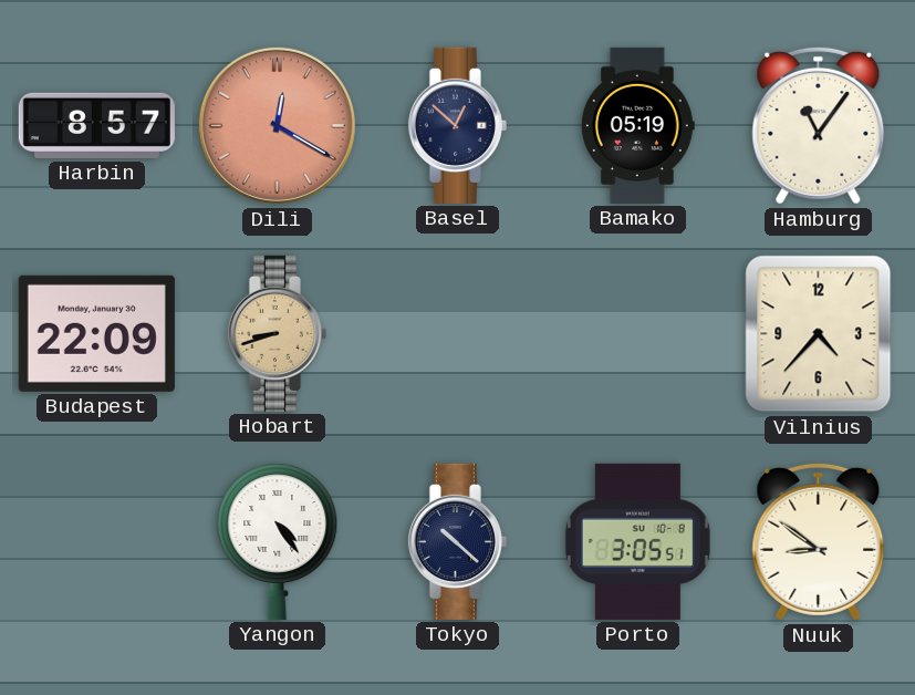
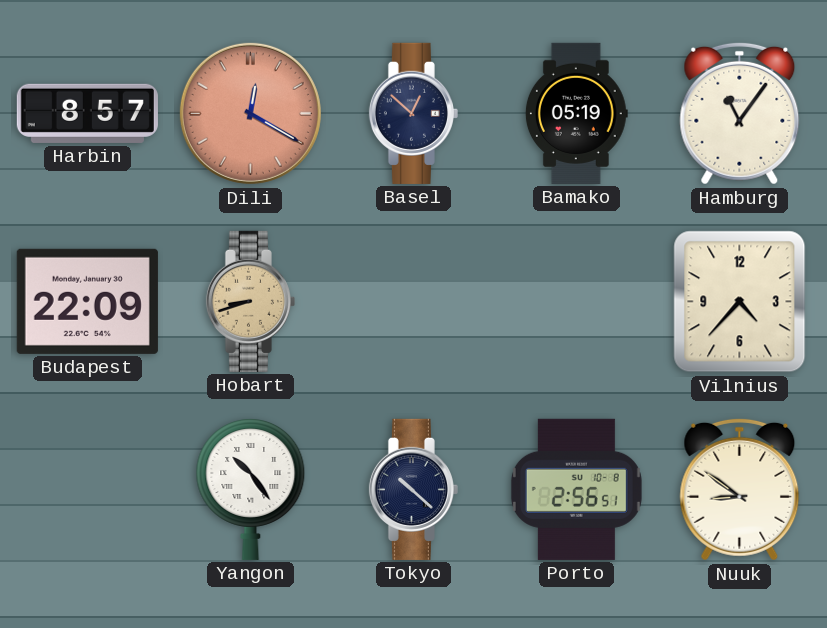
Yangon: 4:24 -> 10:24 (251, 490)
Porto: 3:05 -> 2:56 (576, 489)
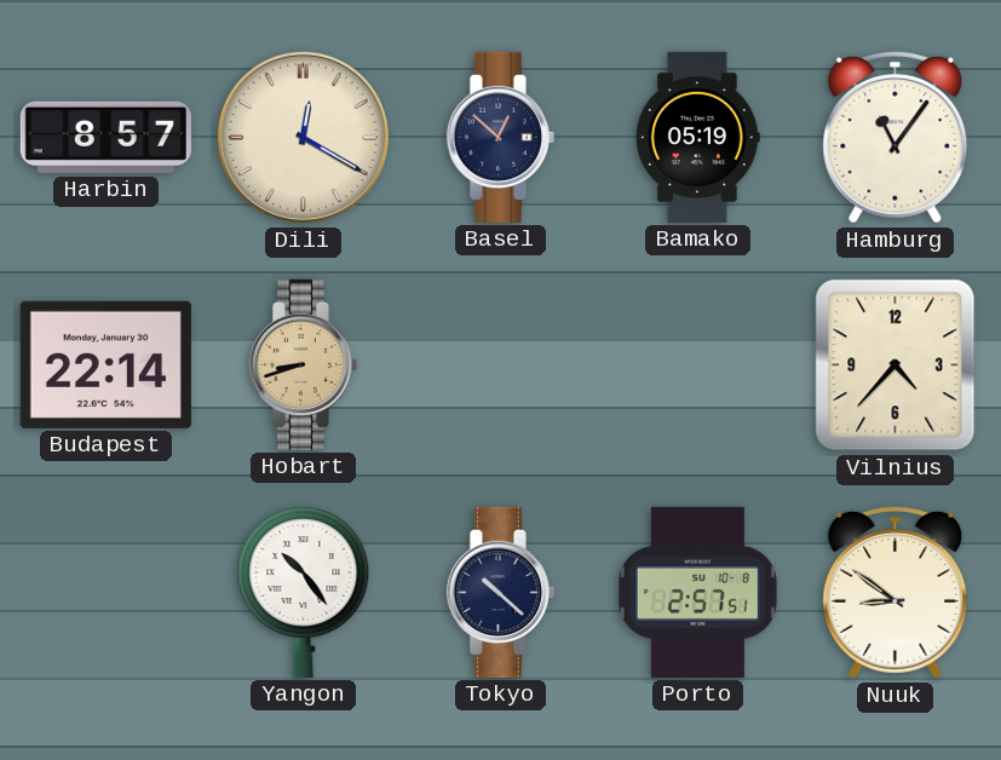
Dili dial: salmon -> cream (303, 137)
Budapest: 22:09 -> 22:14 (105, 364)
Porto: 2:56 -> 2:57 (697, 592)
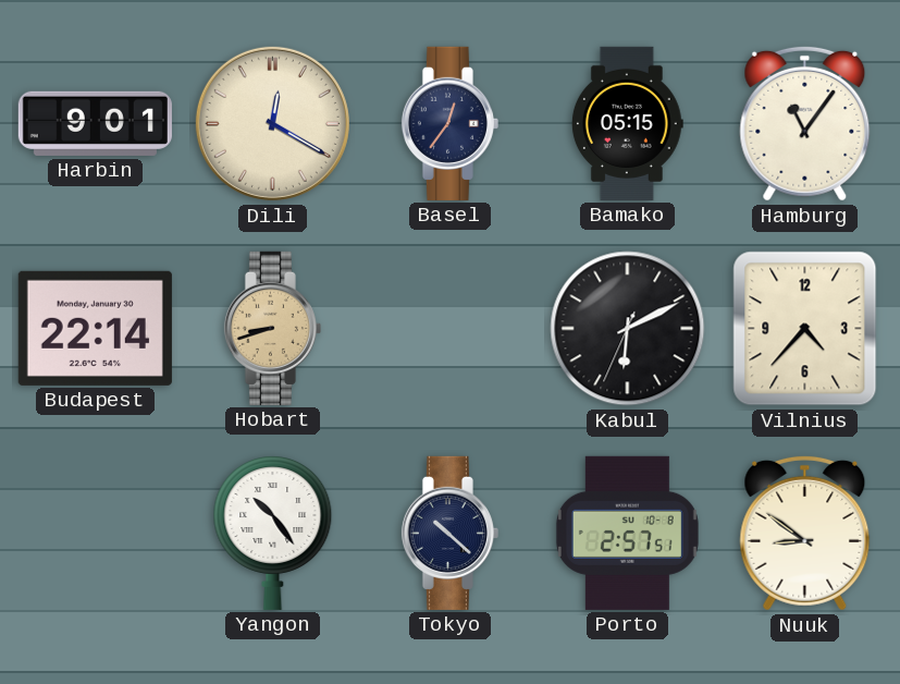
Harbin: 8:57 -> 9:01 (95, 123)
Basel: 12:52 -> 12:36 (449, 123)
Bamako: 05:19 -> 05:15 (627, 123)
Kabul: none -> 6:10 (628, 329)
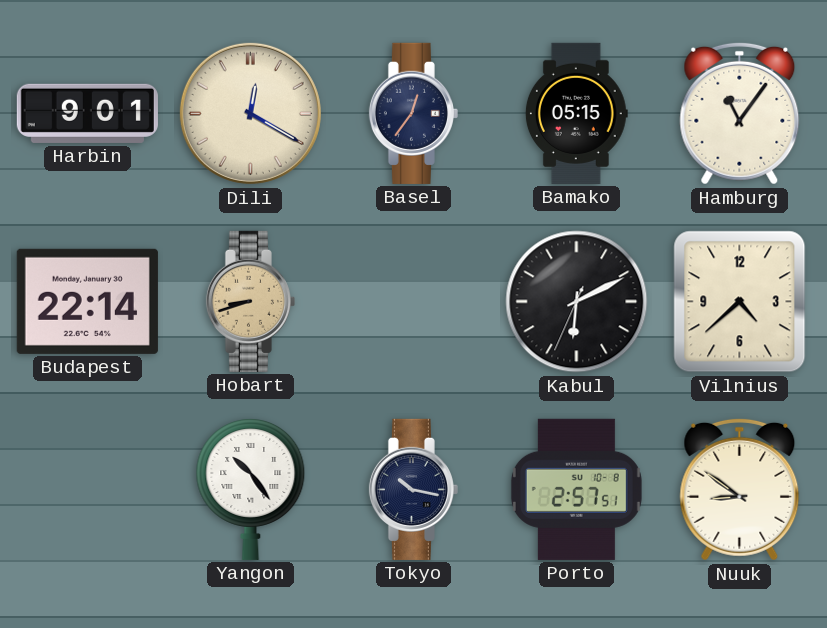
Vilnius: 4:37 -> 4:38 (740, 302)
Tokyo: 10:22 -> 10:17 (413, 489)
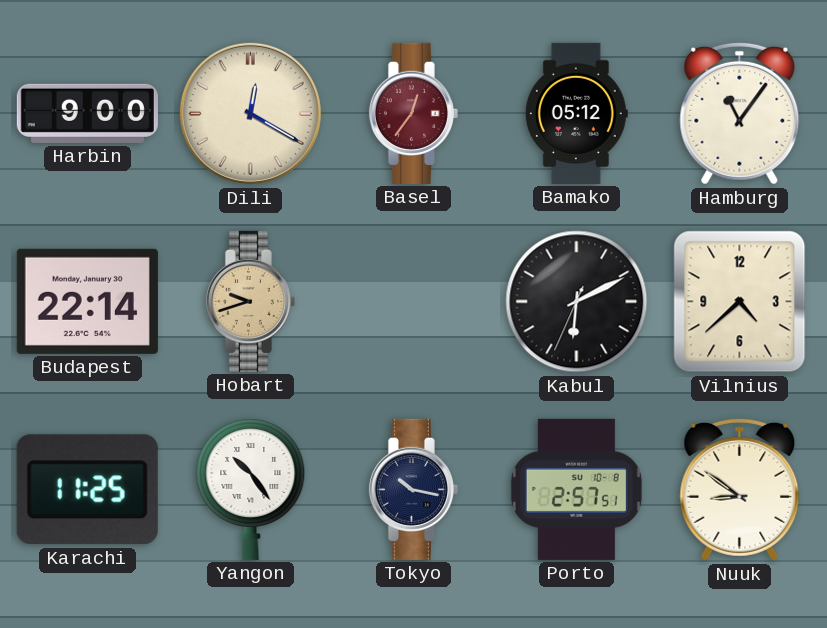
Harbin: 9:01 -> 9:00 (87, 113)
Basel dial: navy -> burgundy (413, 113)
Bamako: 05:15 -> 05:12 (576, 113)
Hobart: 8:42 -> 9:42 (250, 301)
Karachi: none -> 11:25 (87, 490)
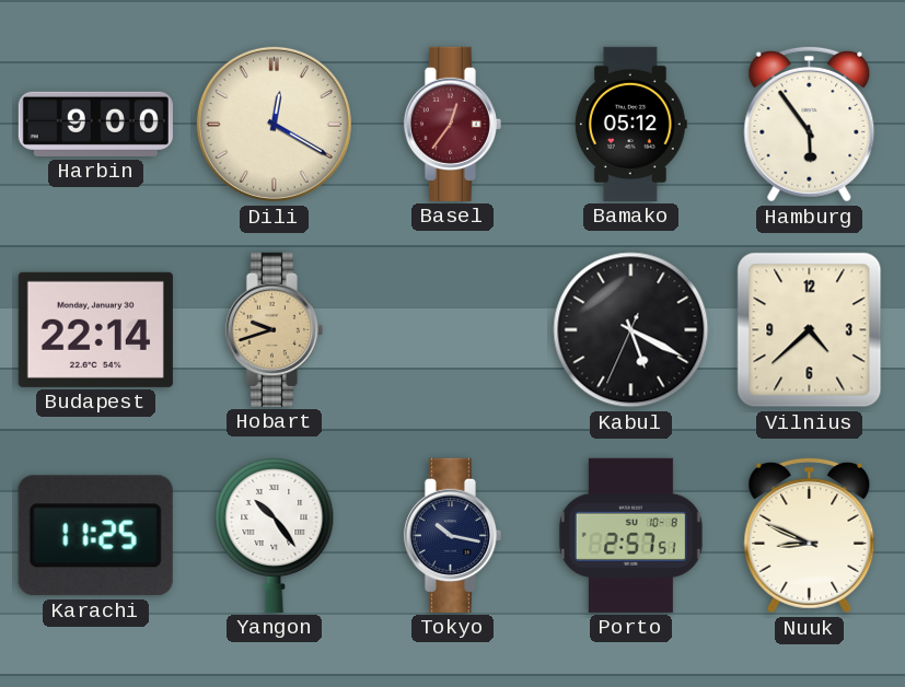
Hamburg: 11:06 -> 5:54 (810, 124)
Kabul: 6:10 -> 5:19 (631, 330)
Nuuk: 8:51 -> 8:49 (810, 535)
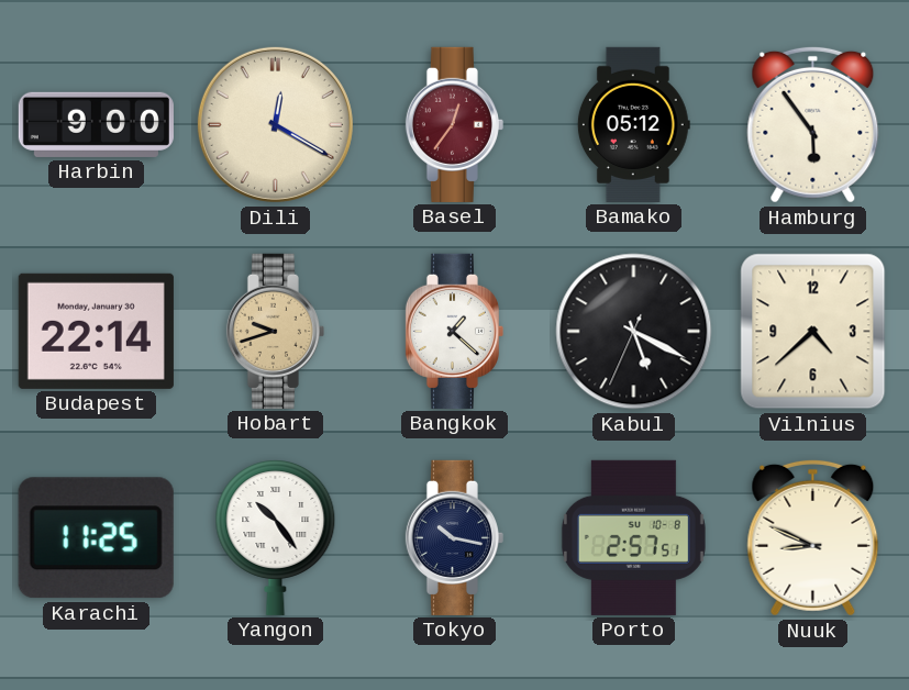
Bangkok: none -> 1:22 (454, 331)
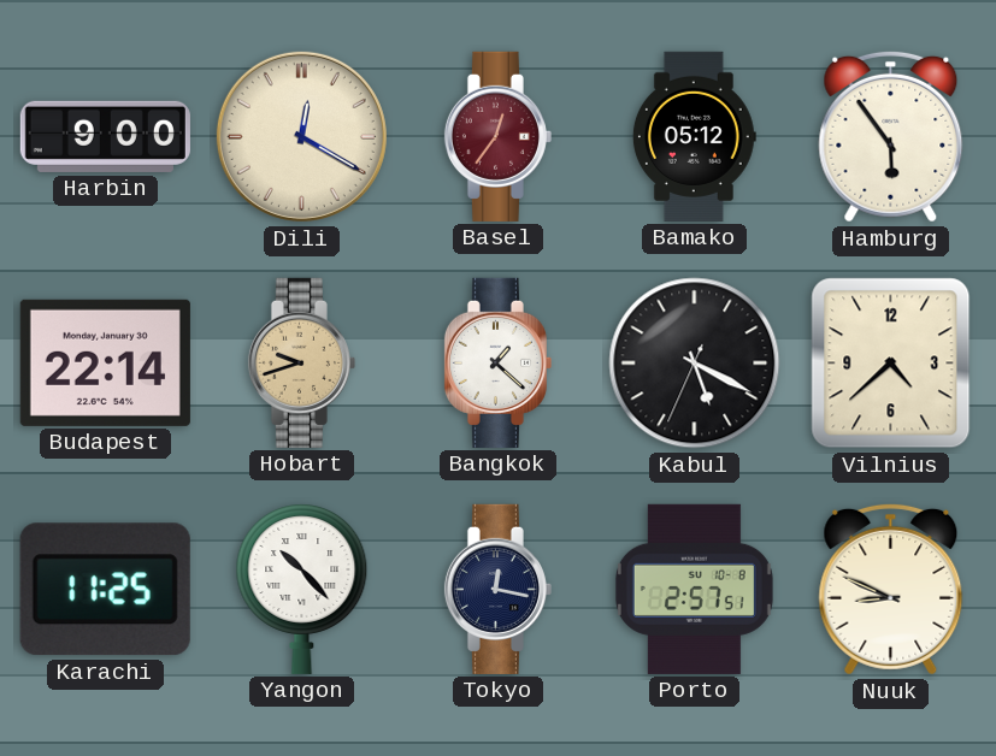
Yangon: 10:24 -> 10:23 (302, 590)
Tokyo: 10:17 -> 12:17 (497, 589)
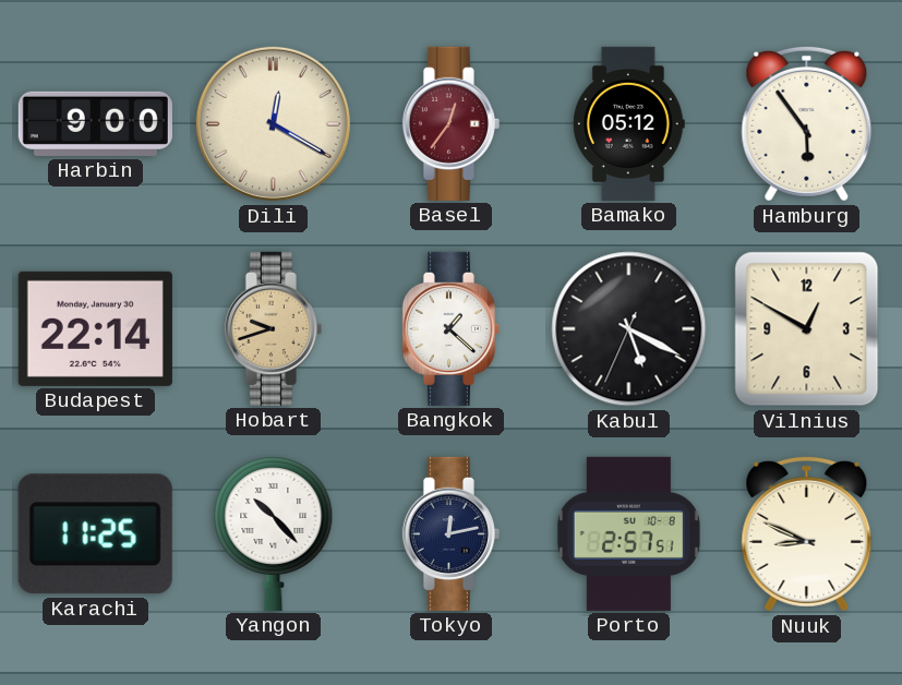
Vilnius: 4:38 -> 12:50 (807, 329)
Tokyo: 12:17 -> 12:13 (450, 533)
